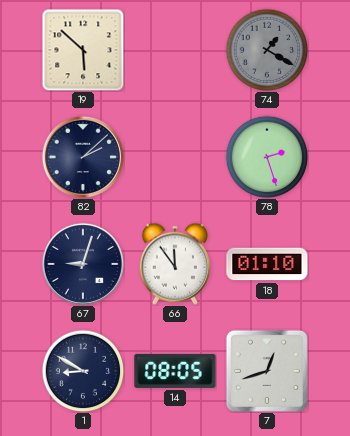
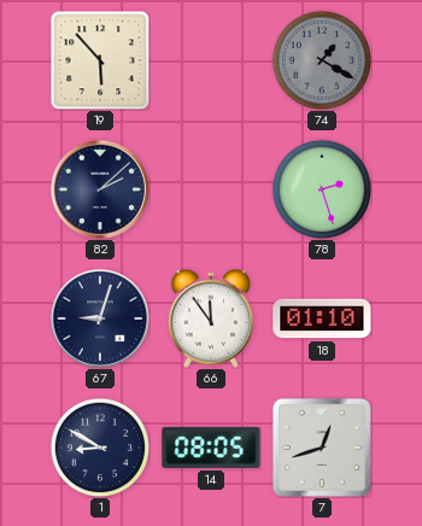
19: 5:52 -> 5:53 (100, 60)
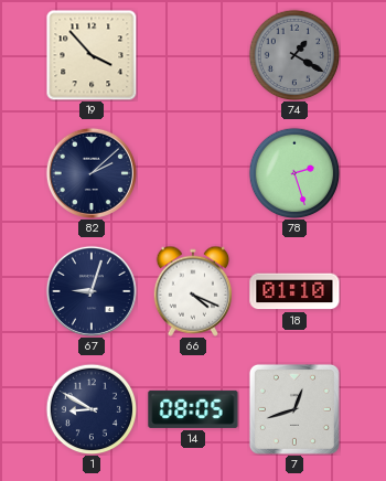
19: 5:53 -> 3:53 (92, 55)
66: 11:54 -> 4:19 (192, 291)
